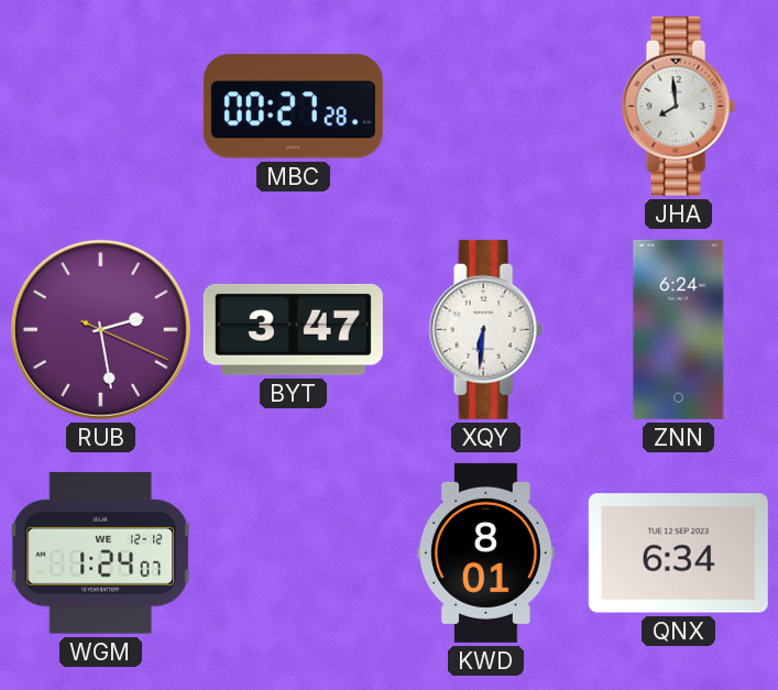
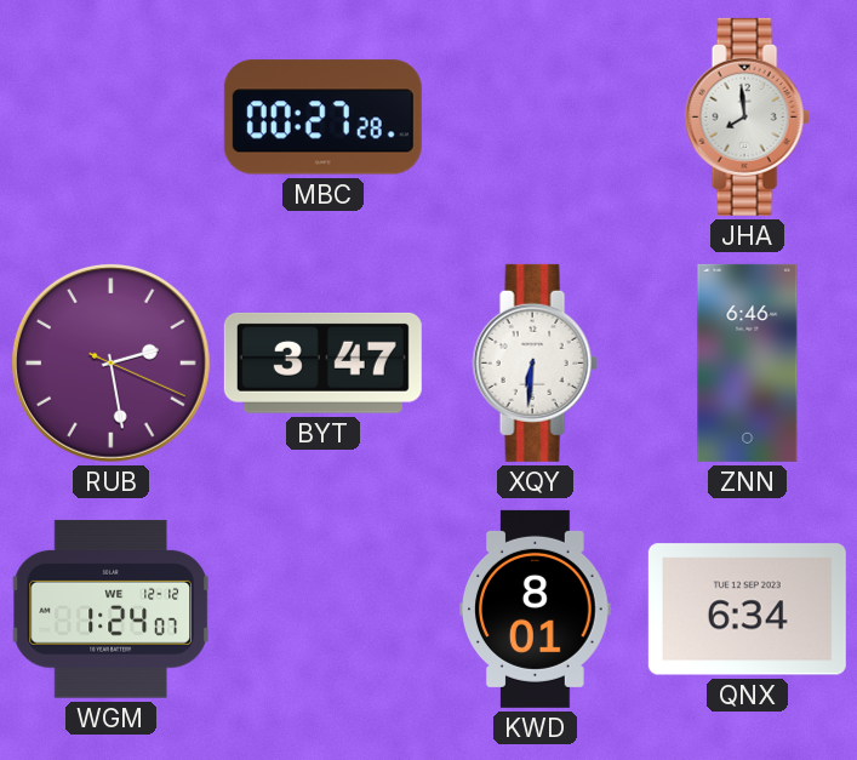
ZNN: 6:24 -> 6:46 (748, 362)
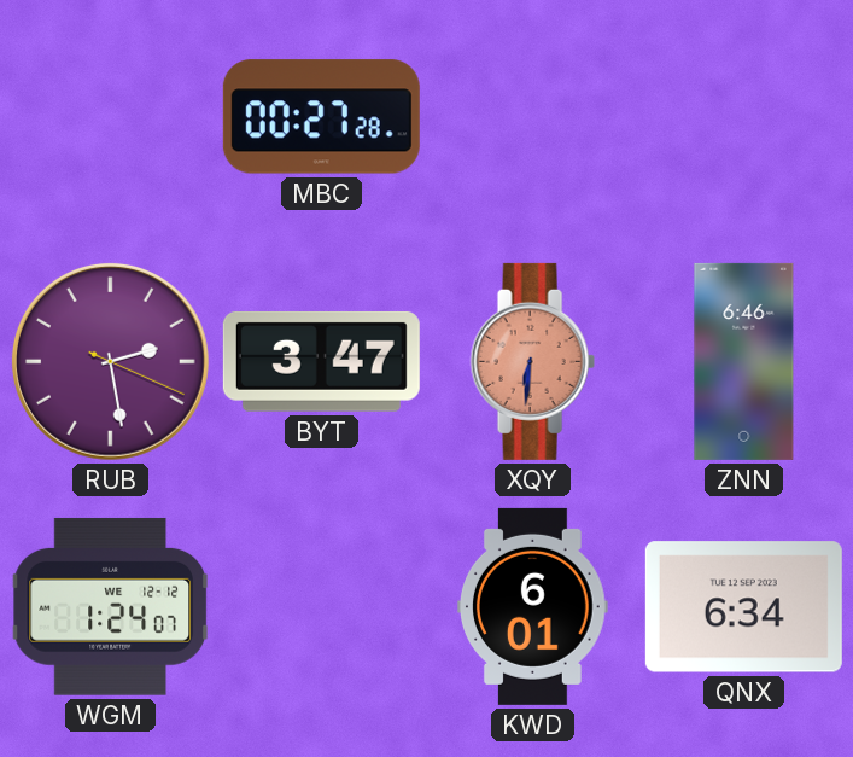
JHA: 7:59 -> none (747, 116)
XQY dial: white -> salmon (532, 361)
KWD: 8:01 -> 6:01 (533, 606)
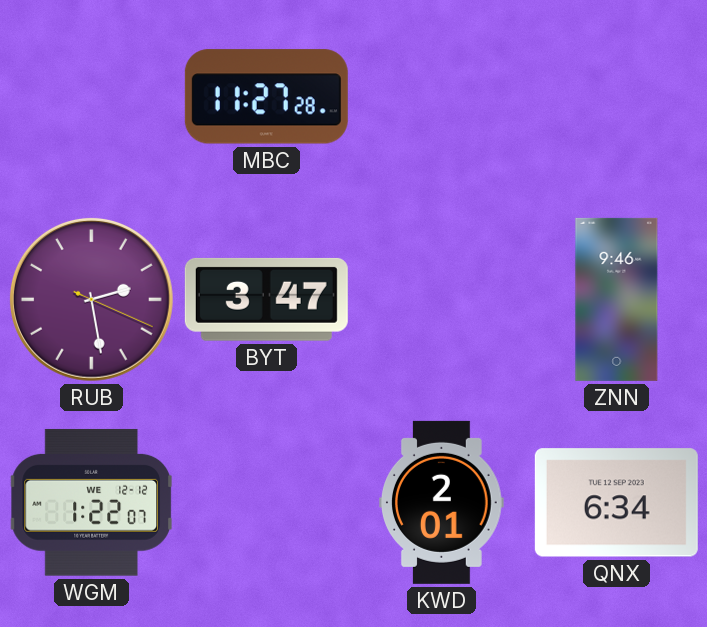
MBC: 00:27 -> 11:27 (266, 97)
XQY: 6:31 -> none (532, 361)
ZNN: 6:46 -> 9:46 (617, 299)
WGM: 1:24 -> 1:22 (91, 502)
KWD: 6:01 -> 2:01 (442, 502)
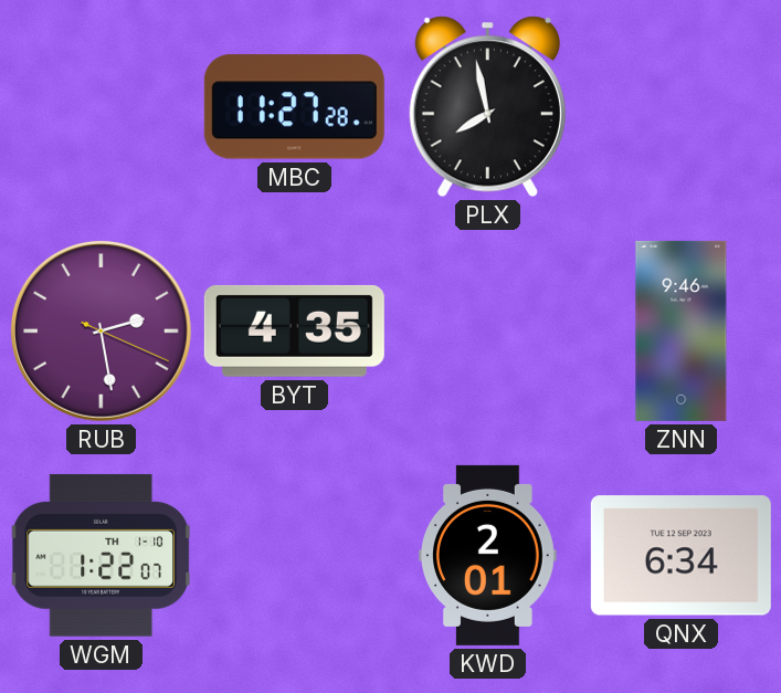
PLX: none -> 7:58 (487, 107)
BYT: 3:47 -> 4:35 (294, 330)
WGM date: WE 12-12 -> TH 1-10 (101, 555)
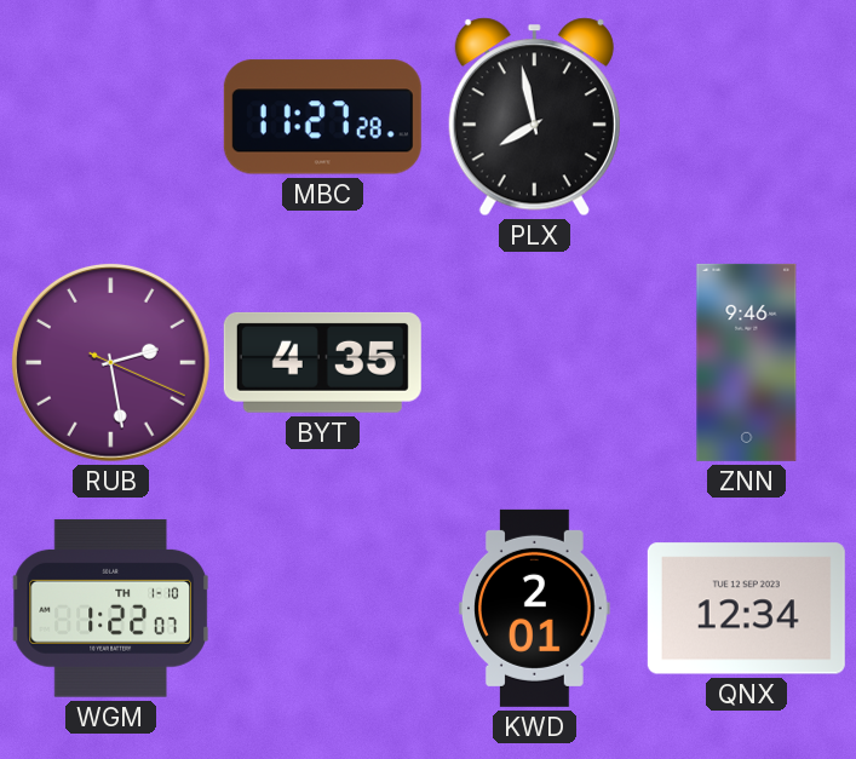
QNX: 6:34 -> 12:34 (746, 609)
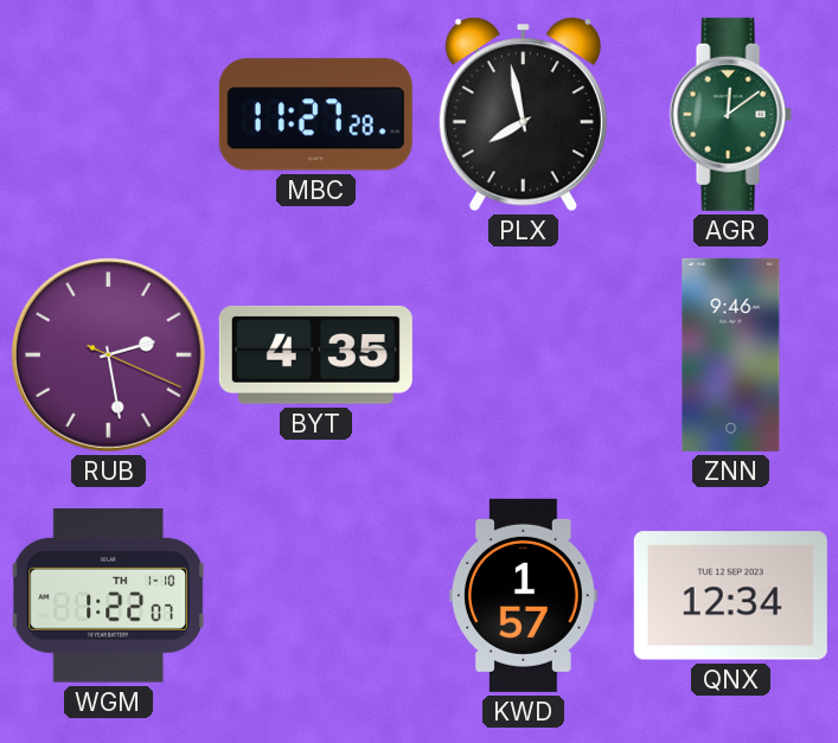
AGR: none -> 12:09 (730, 114)
KWD: 2:01 -> 1:57 (524, 595)
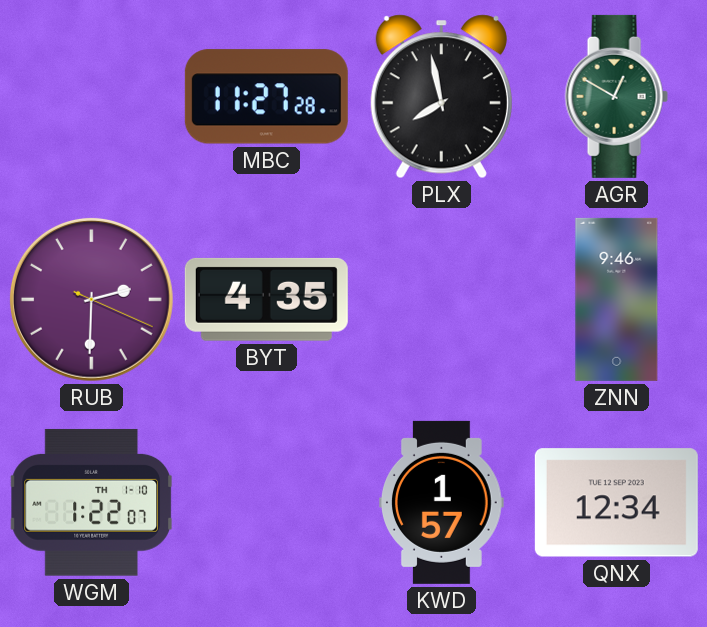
AGR: 12:09 -> 12:50 (616, 96)
RUB: 2:28 -> 2:30 (91, 299)
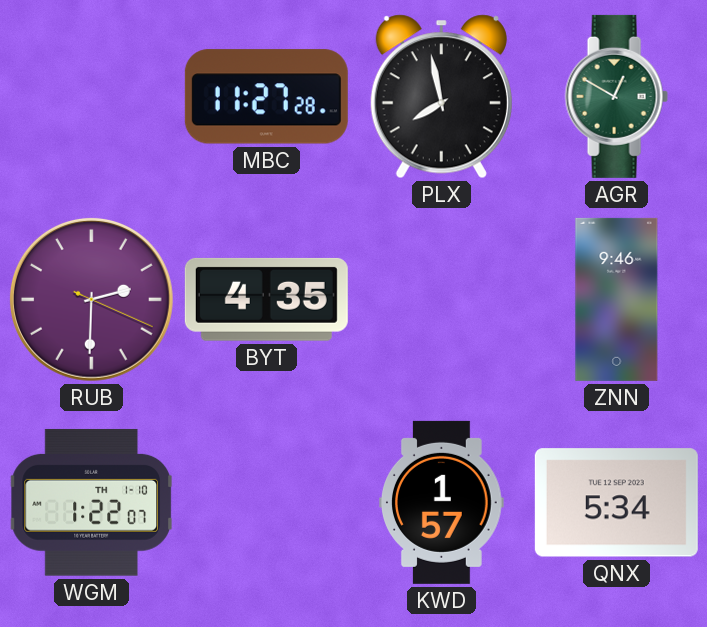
QNX: 12:34 -> 5:34 (616, 503)
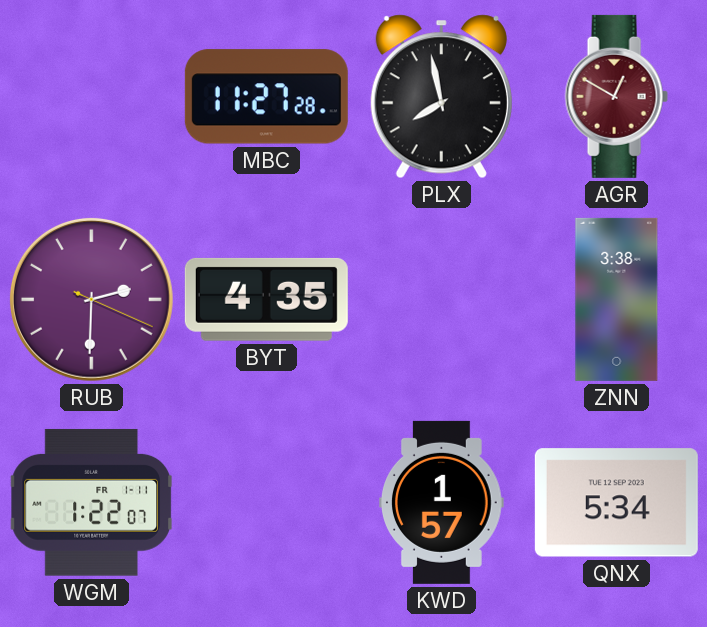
AGR dial: green -> burgundy (616, 96)
ZNN: 9:46 -> 3:38 (617, 299)
WGM date: TH 1-10 -> FR 1-11 (91, 502)
